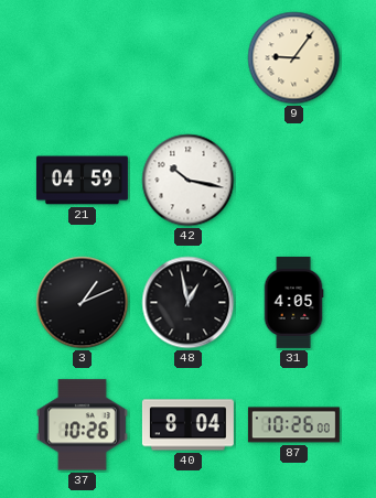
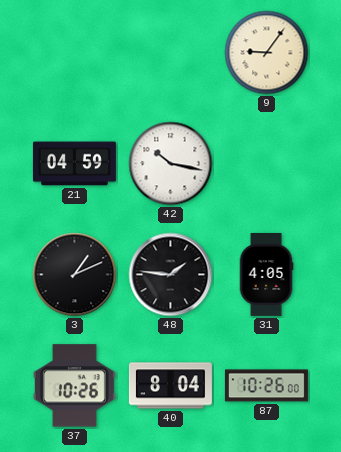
48: 12:58 -> 1:46 (171, 275)
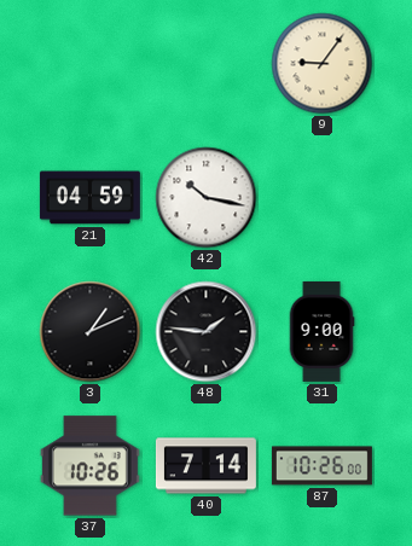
31: 4:05 -> 9:00 (321, 331)
40: 8:04 -> 7:14 (205, 466)
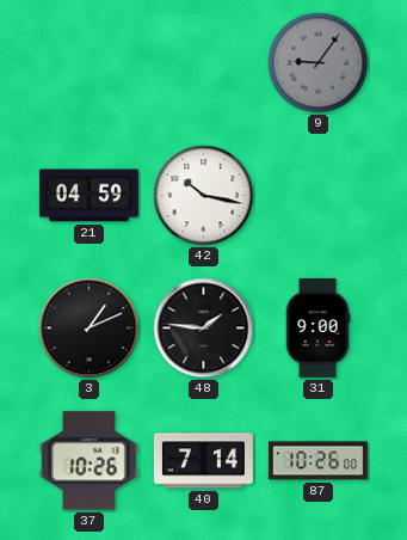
9 dial: cream -> grey (319, 63)
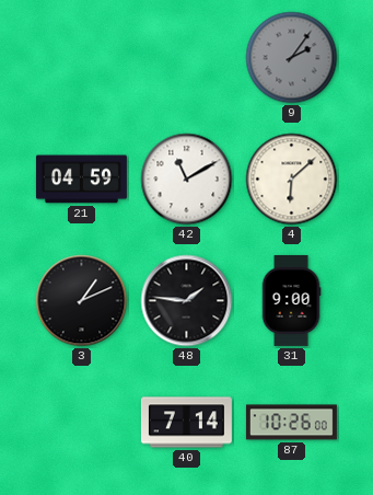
9: 9:06 -> 2:06 (292, 58)
42: 10:17 -> 11:10 (187, 180)
4: none -> 6:08 (292, 180)
37: 10:26 -> none (88, 461)
